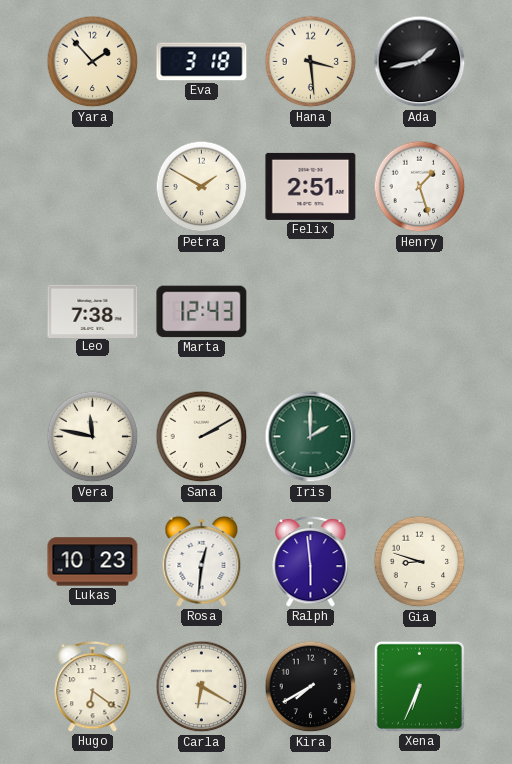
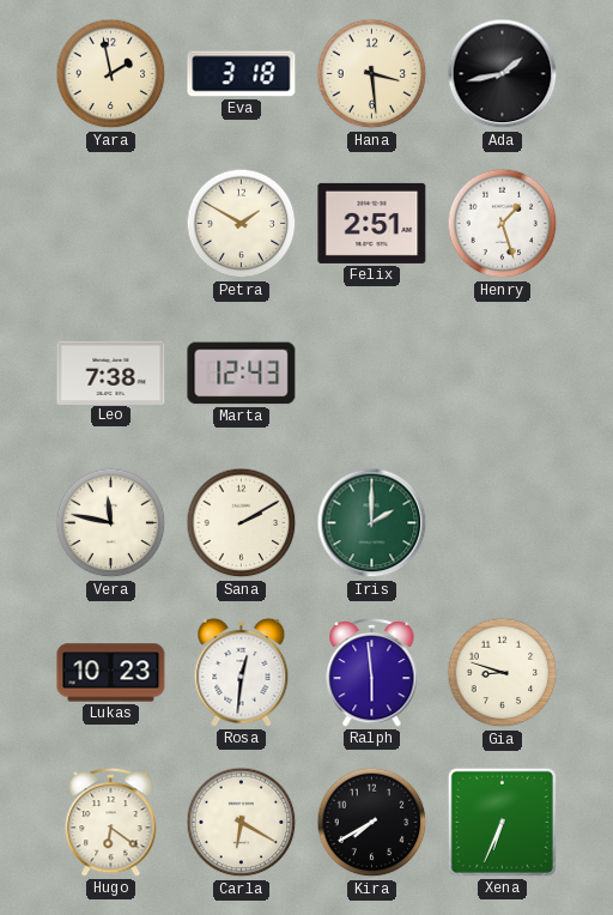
Yara: 1:53 -> 1:58 (111, 74)
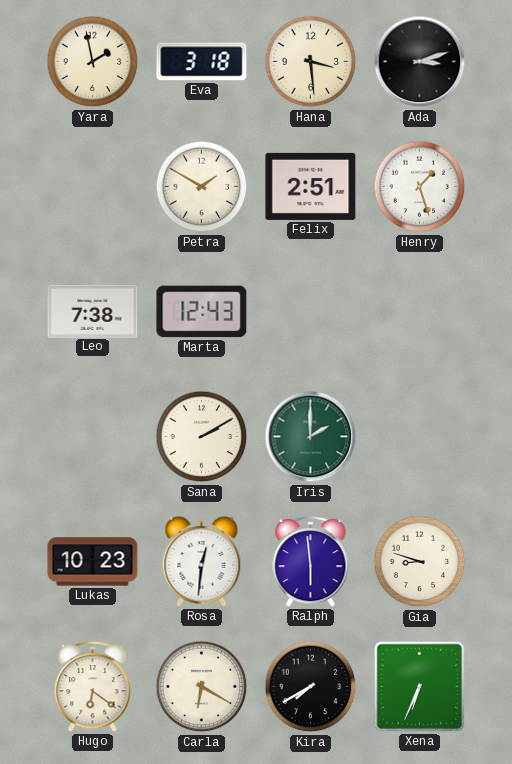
Ada: 1:43 -> 3:12 (420, 62)
Vera: 11:47 -> none (111, 523)
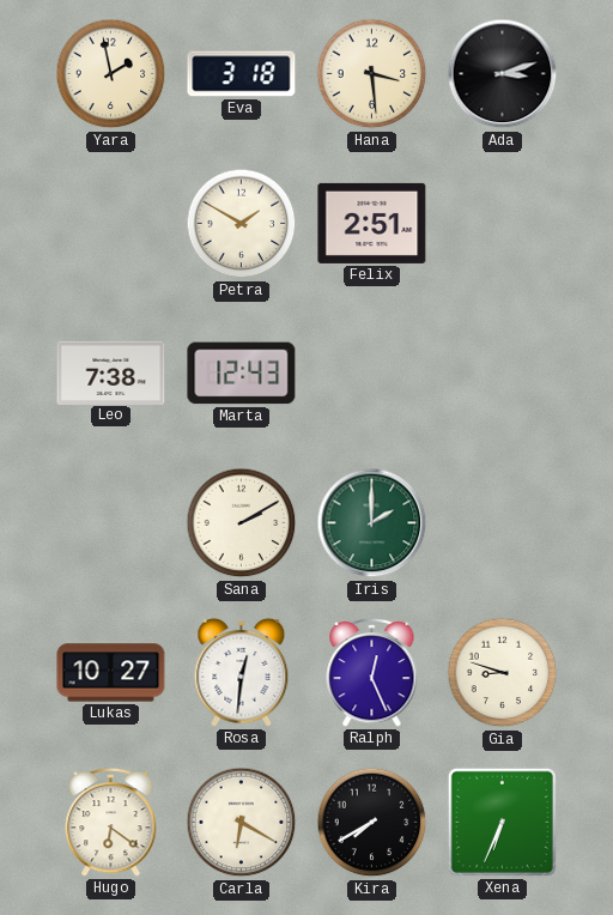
Henry: 1:27 -> none (420, 187)
Lukas: 10:23 -> 10:27 (111, 673)
Ralph: 5:59 -> 12:26 (372, 672)
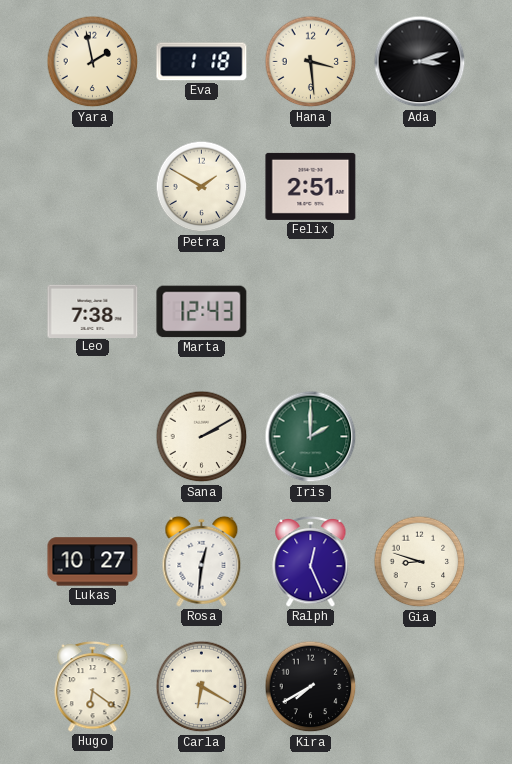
Eva: 3:18 -> 1:18 (202, 62)
Xena: 6:34 -> none (502, 822)
